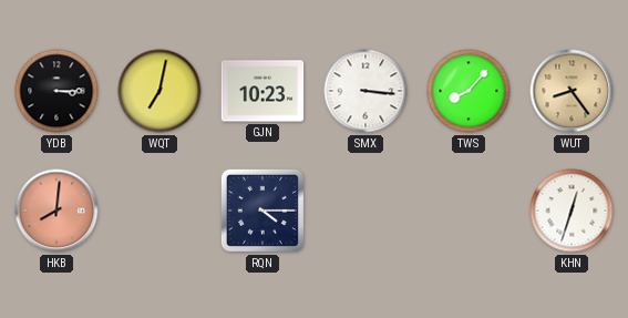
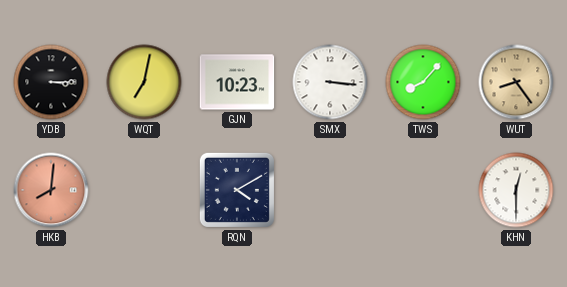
RQN: 4:15 -> 4:10 (237, 190)
KHN: 12:33 -> 12:30 (516, 190)
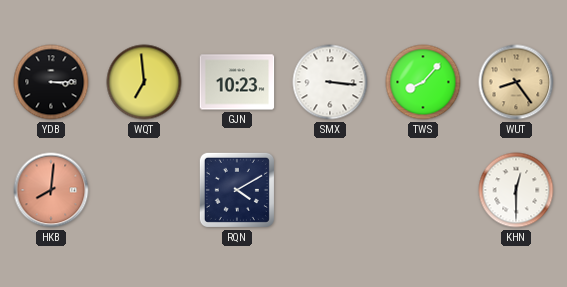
WQT: 7:02 -> 6:59 (144, 82)
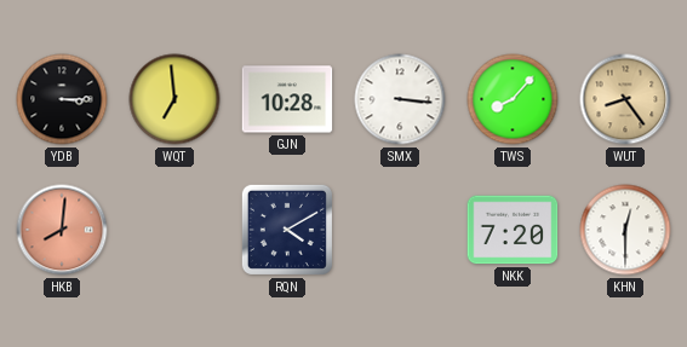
GJN: 10:23 -> 10:28 (287, 99)
NKK: none -> 7:20 (513, 230)
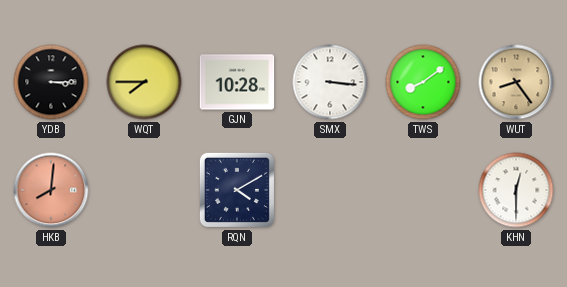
WQT: 6:59 -> 7:45 (144, 82)
TWS: 8:07 -> 8:09 (423, 82)
NKK: 7:20 -> none (513, 230)
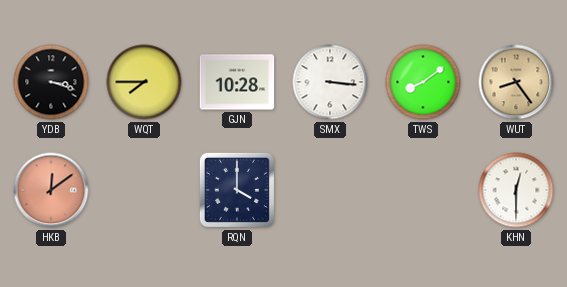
YDB: 3:15 -> 3:18 (51, 82)
HKB: 8:01 -> 12:09 (51, 190)
RQN: 4:10 -> 4:00 (237, 190)
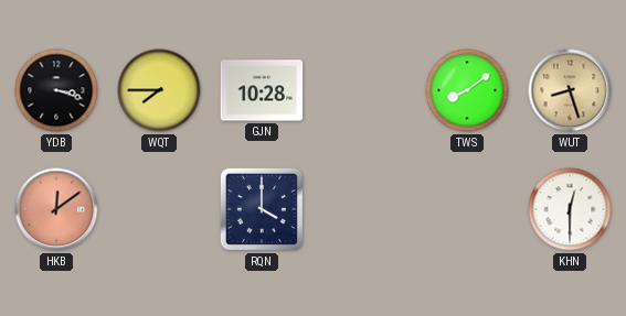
SMX: 3:16 -> none (330, 82)
WUT: 8:24 -> 8:27 (570, 90)
